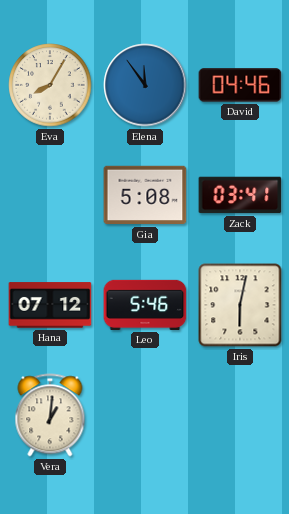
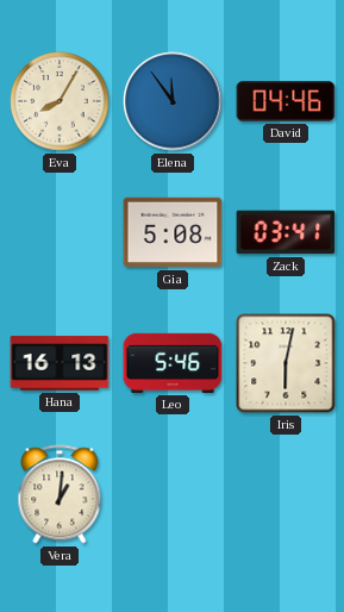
Hana: 07:12 -> 16:13 (60, 363)
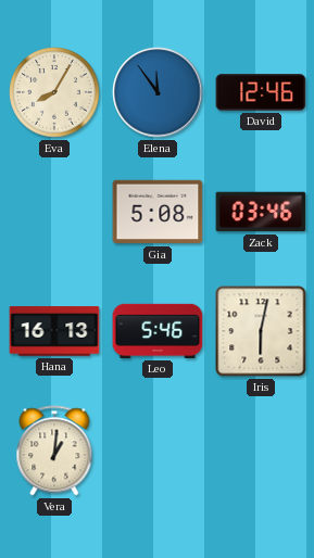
David: 04:46 -> 12:46 (261, 92)
Zack: 03:41 -> 03:46 (261, 212)
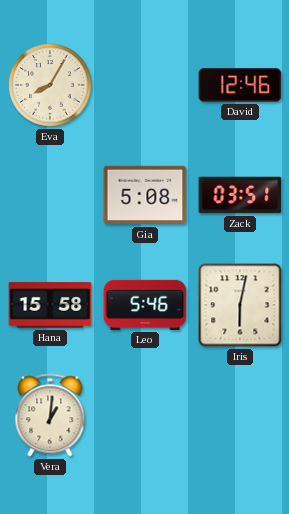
Elena: 11:54 -> none (158, 92)
Zack: 03:46 -> 03:51 (240, 195)
Hana: 16:13 -> 15:58 (50, 305)
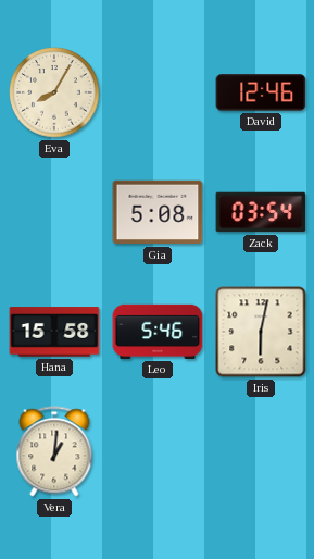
Zack: 03:51 -> 03:54 (261, 212)
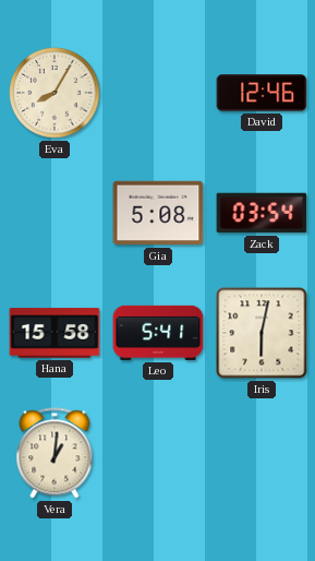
Leo: 5:46 -> 5:41 (158, 333)
